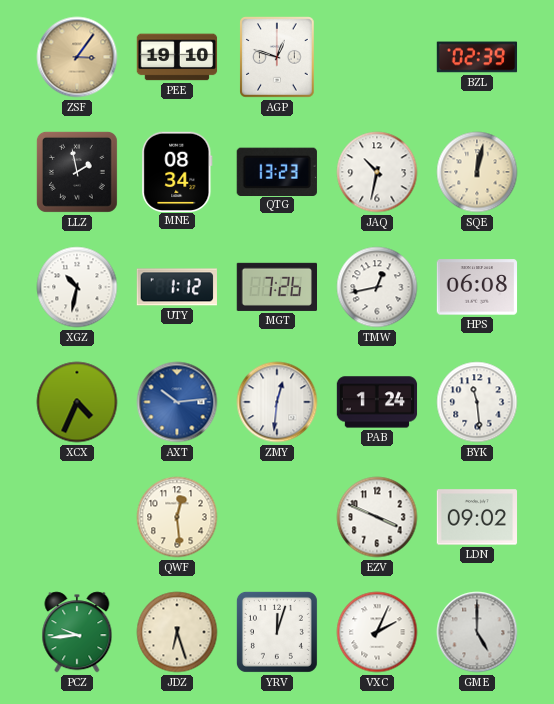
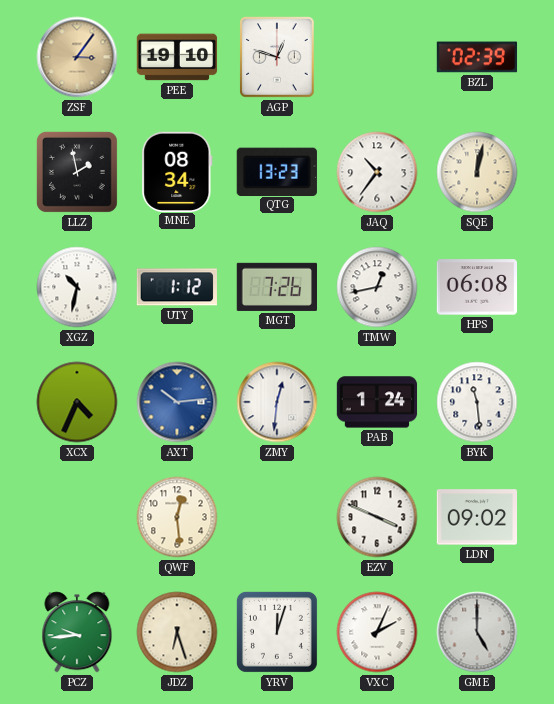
JAQ: 10:32 -> 10:36 (377, 172)
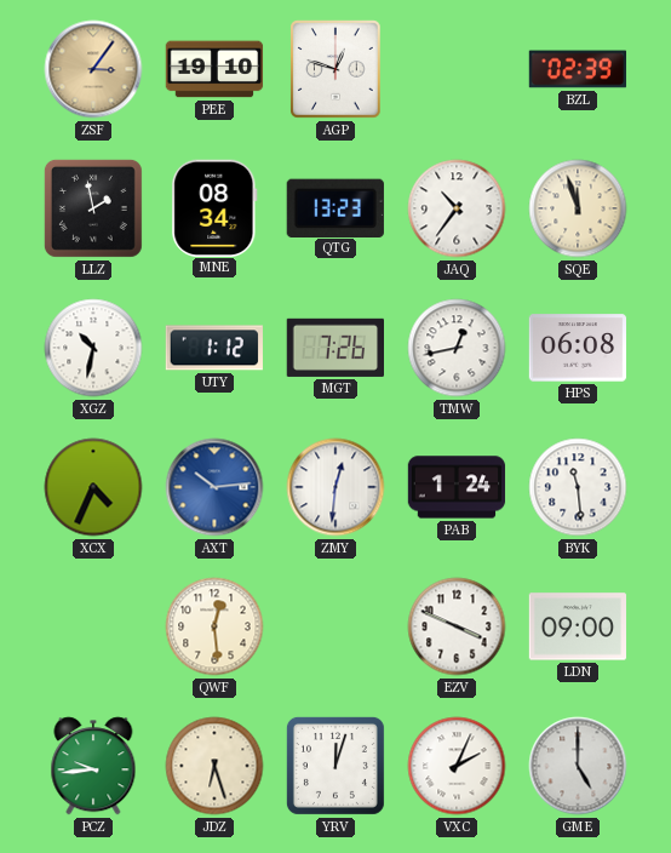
SQE: 12:02 -> 11:57 (578, 208)
LDN: 09:02 -> 09:00 (578, 626)
